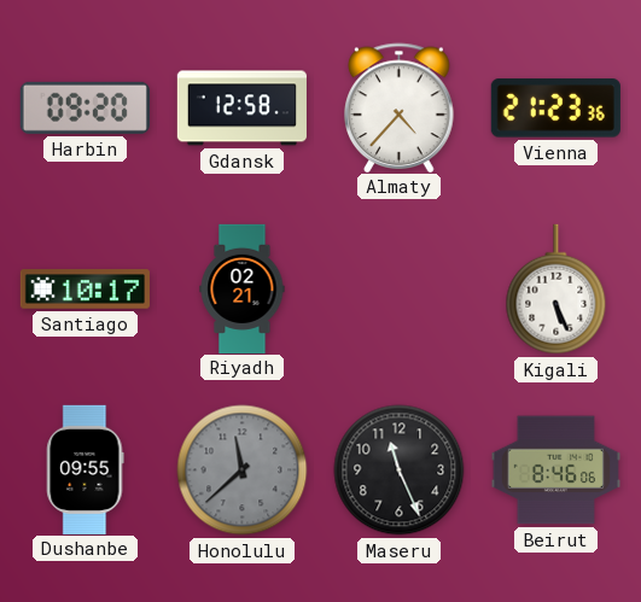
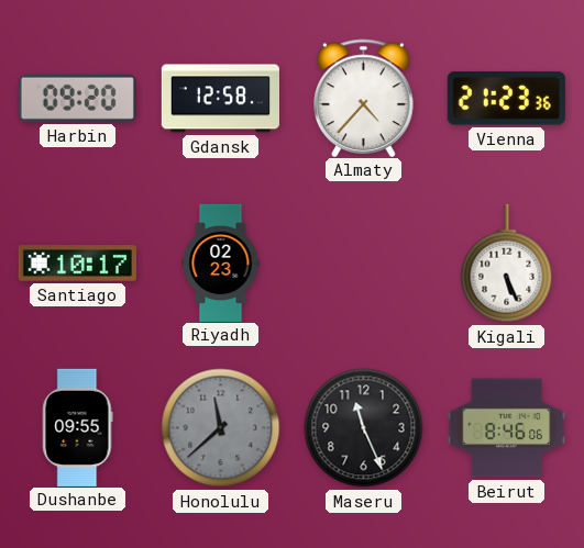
Riyadh: 02:21 -> 02:23 (221, 262)
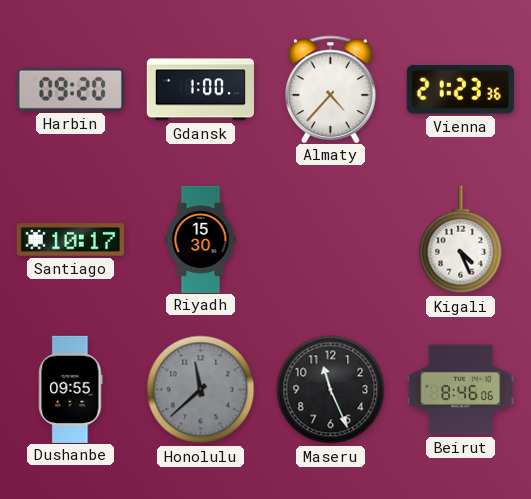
Gdansk: 12:58 -> 1:00 (200, 90)
Riyadh: 02:23 -> 15:30 (201, 239)
Kigali: 5:26 -> 4:26 (461, 240)
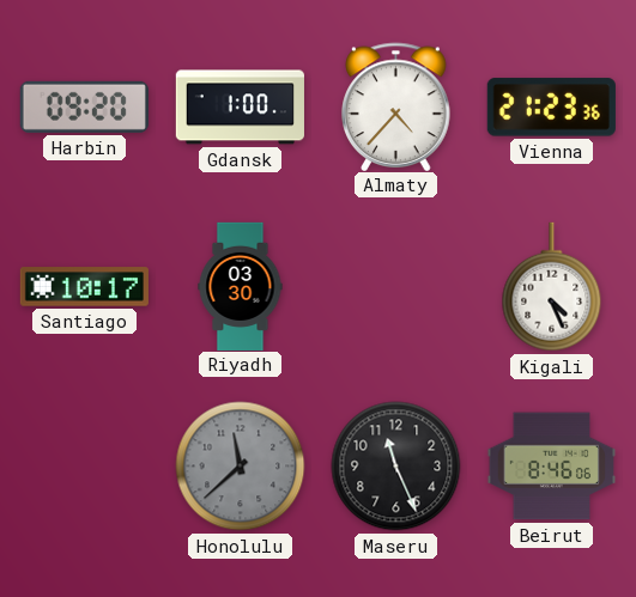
Riyadh: 15:30 -> 03:30 (241, 286)
Dushanbe: 09:55 -> none (71, 389)
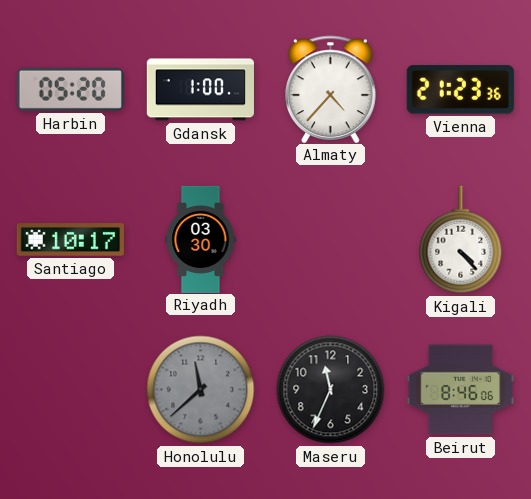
Harbin: 09:20 -> 05:20 (70, 89)
Kigali: 4:26 -> 4:23 (461, 240)
Maseru: 11:26 -> 11:34 (331, 390)
